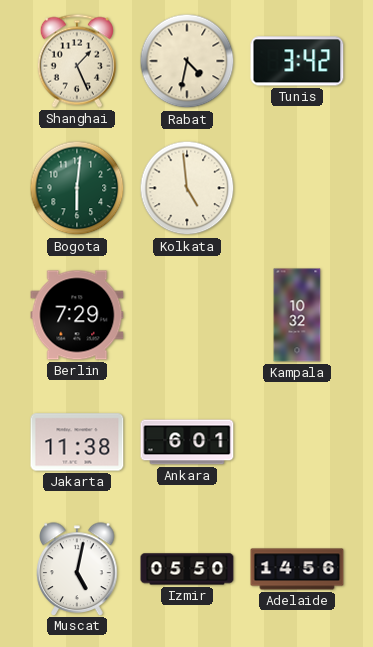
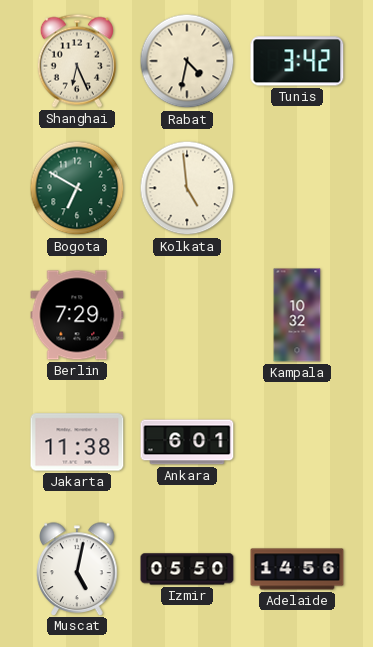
Shanghai: 1:26 -> 6:26 (77, 61)
Bogota: 6:01 -> 6:50 (77, 188)
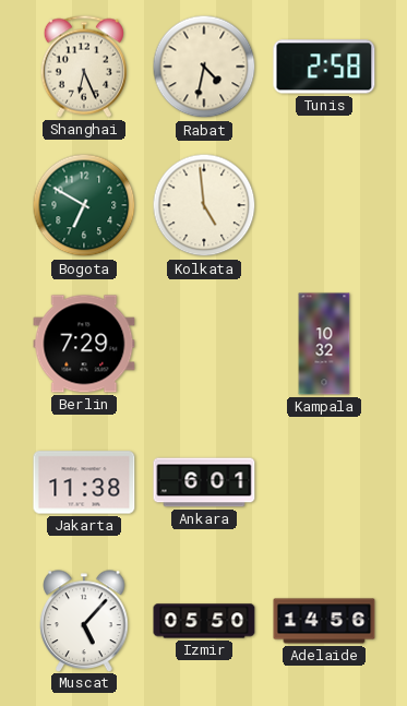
Tunis: 3:42 -> 2:58 (324, 67)
Muscat: 5:02 -> 5:07 (84, 621)
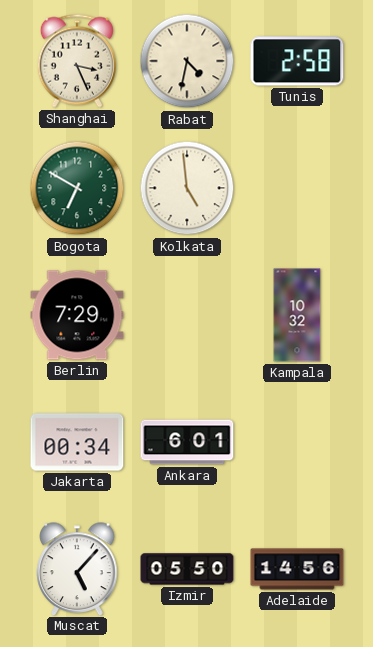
Shanghai: 6:26 -> 3:26 (77, 61)
Jakarta: 11:38 -> 00:34 (77, 442)
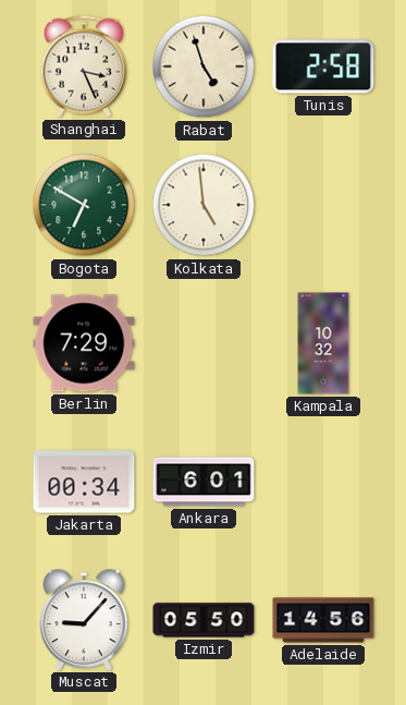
Rabat: 4:32 -> 4:57 (204, 66)
Muscat: 5:07 -> 9:07 (84, 620)
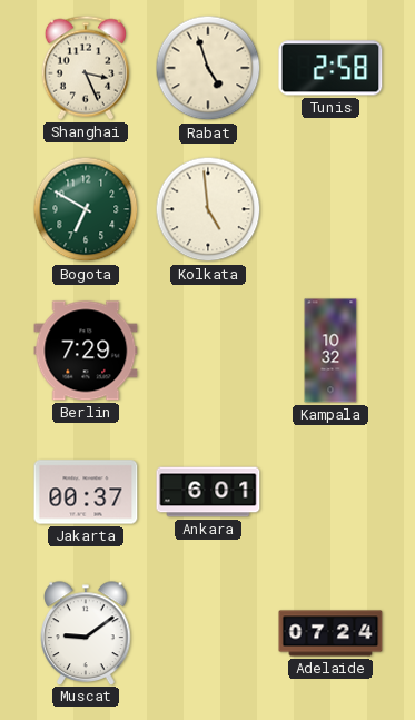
Jakarta: 00:34 -> 00:37 (86, 492)
Muscat: 9:07 -> 9:09 (86, 633)
Izmir: 05:50 -> none (204, 620)
Adelaide: 14:56 -> 07:24 (330, 633)
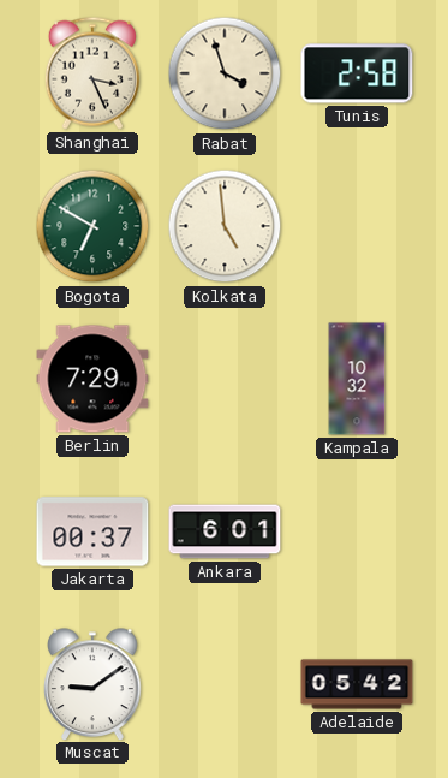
Rabat: 4:57 -> 3:57 (225, 73)
Adelaide: 07:24 -> 05:42 (357, 684)
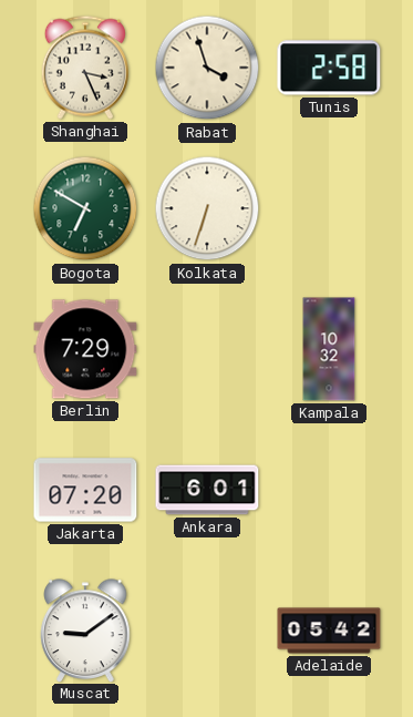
Kolkata: 4:59 -> 6:33 (207, 208)
Jakarta: 00:37 -> 07:20 (85, 490)
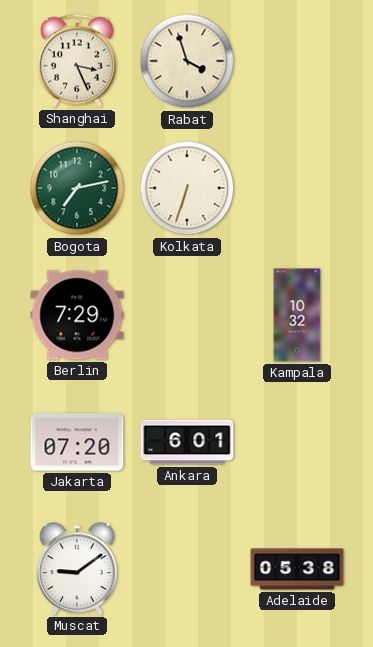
Tunis: 2:58 -> none (329, 68)
Bogota: 6:50 -> 7:13 (77, 188)
Adelaide: 05:42 -> 05:38 (297, 569)
